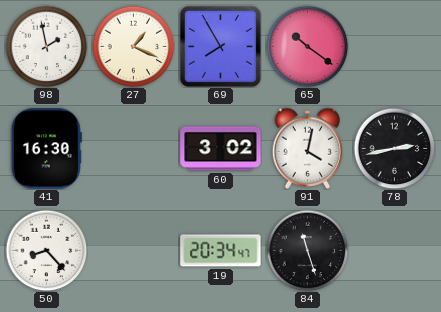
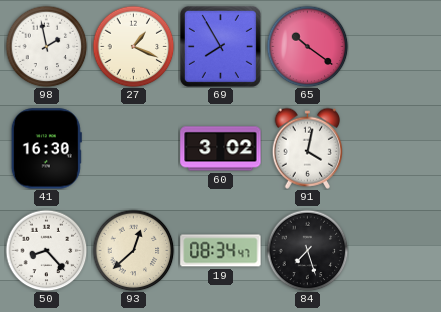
78: 2:43 -> none (394, 148)
93: none -> 12:38 (133, 250)
19: 20:34 -> 08:34 (221, 251)
84: 11:27 -> 7:27 (307, 250)
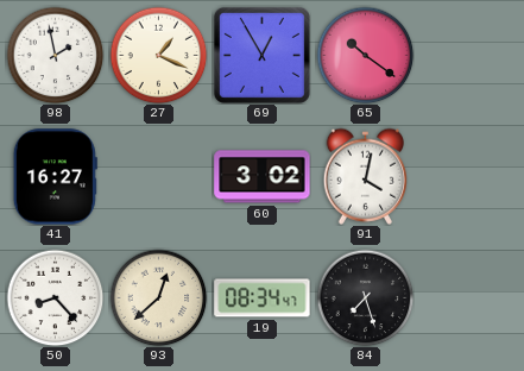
69: 7:55 -> 12:55 (261, 55)
41: 16:30 -> 16:27 (55, 177)
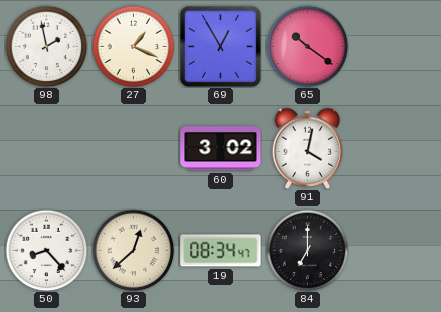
41: 16:27 -> none (55, 177)
84: 7:27 -> 7:00 (307, 250)
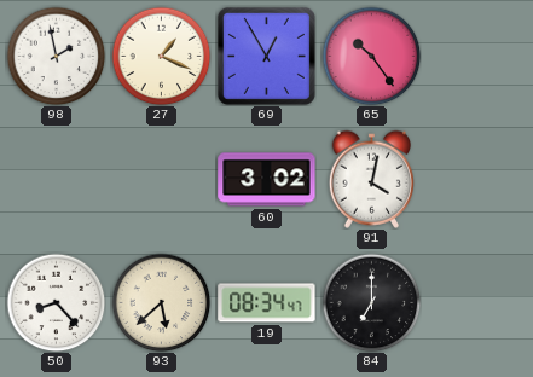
65: 10:21 -> 10:24 (371, 56)
93: 12:38 -> 5:38 (161, 302)
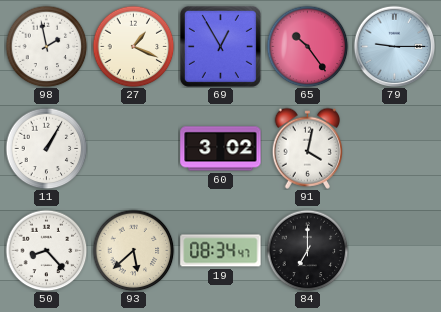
79: none -> 9:15 (394, 46)
11: none -> 1:05 (46, 148)
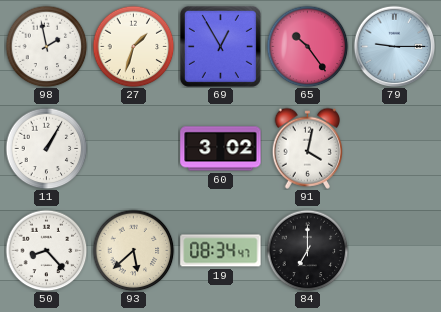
27: 1:19 -> 1:33 (133, 46)
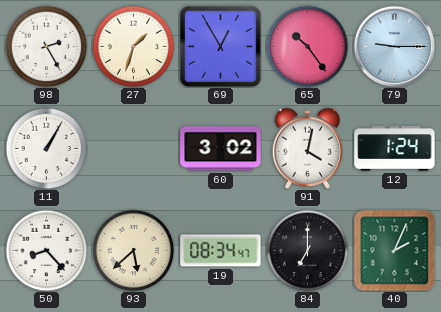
98: 1:58 -> 2:25 (46, 46)
12: none -> 1:24 (395, 149)
40: none -> 2:04 (394, 250)
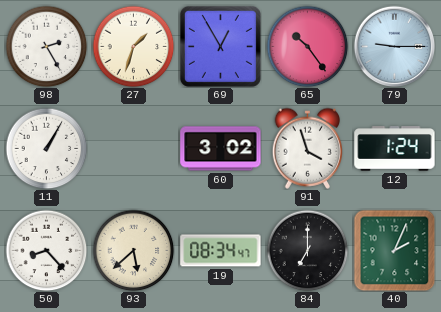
91: 4:02 -> 3:57 (307, 148)
